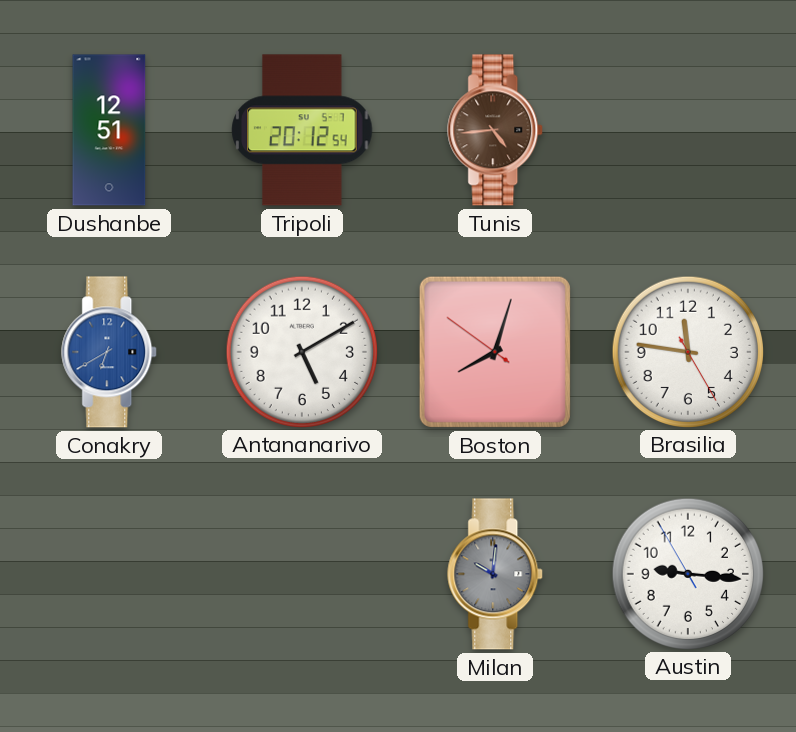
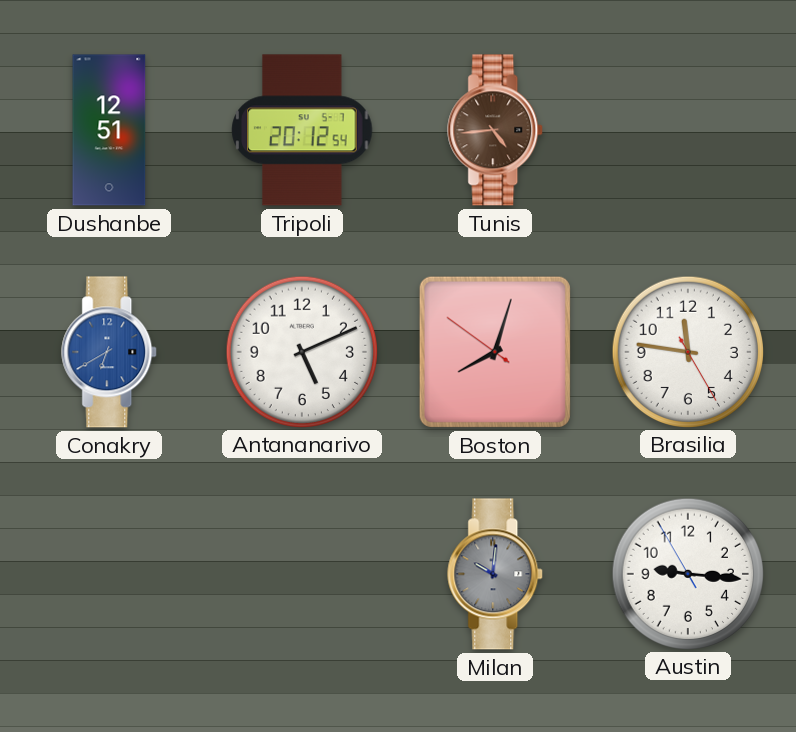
Antananarivo: 5:10 -> 5:11 (301, 351)
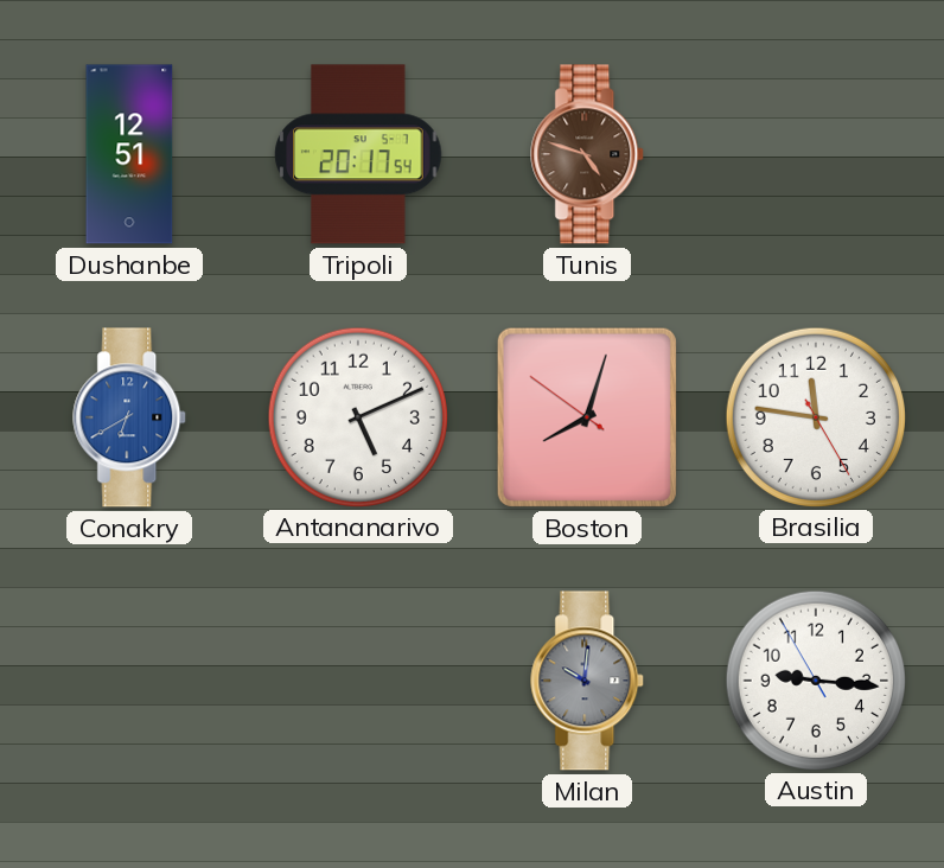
Tripoli: 20:12 -> 20:17 (358, 154)
Tunis: 4:44 -> 4:48 (588, 154)
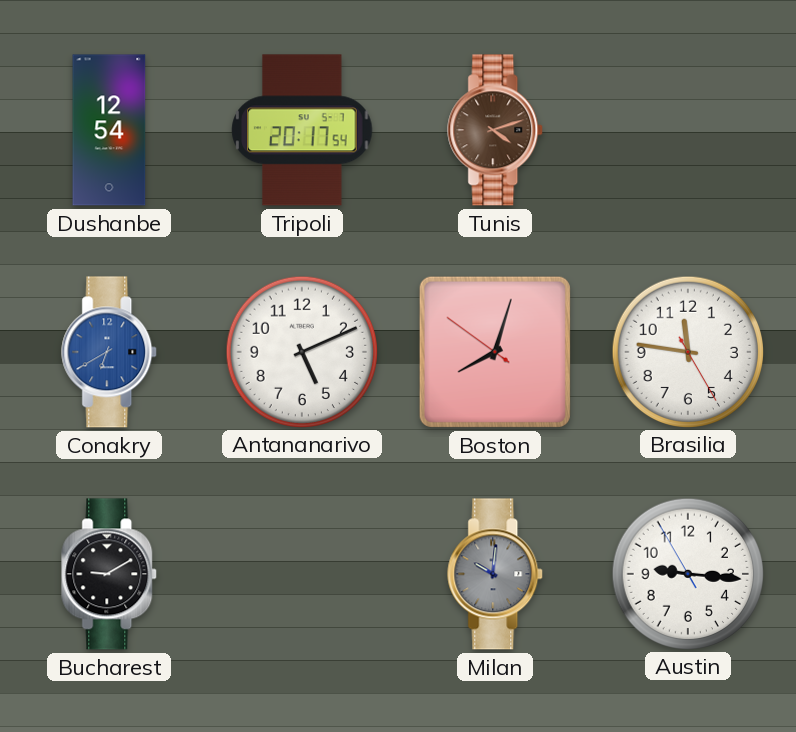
Dushanbe: 12:51 -> 12:54 (109, 130)
Tunis: 4:48 -> 4:12 (496, 130)
Bucharest: none -> 9:10 (110, 574)
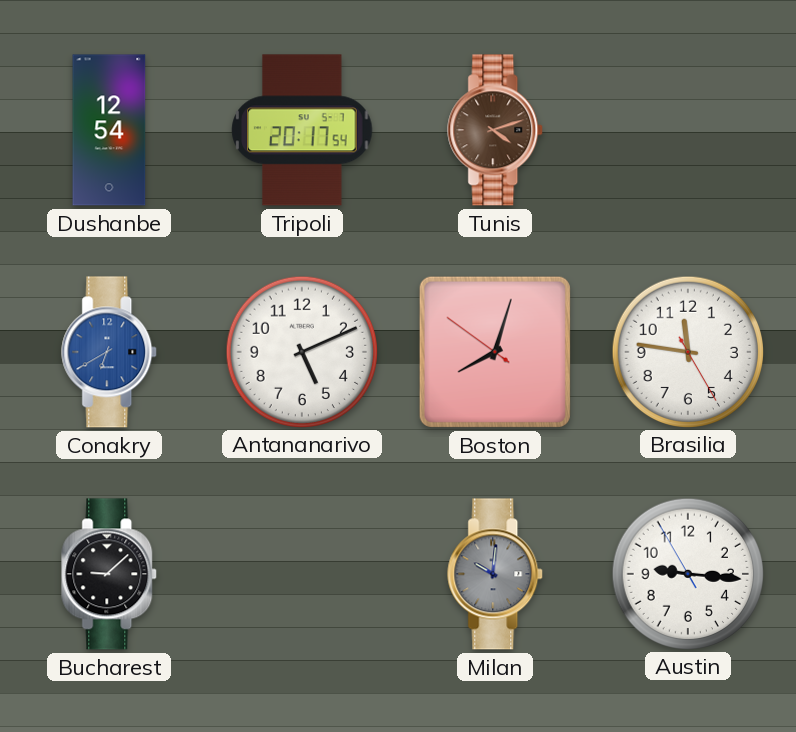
Bucharest: 9:10 -> 9:08 (110, 574)
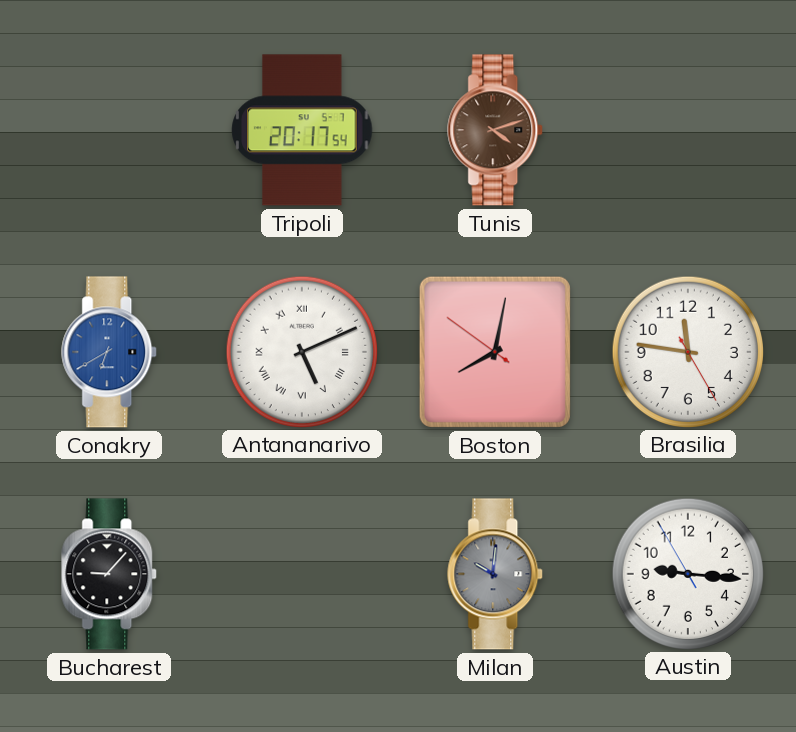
Dushanbe: 12:54 -> none (109, 130)
Antananarivo numerals: Arabic -> Roman (301, 351)
Boston: 8:02 -> 8:01 (495, 352)
Bucharest: 9:08 -> 9:07 (110, 574)
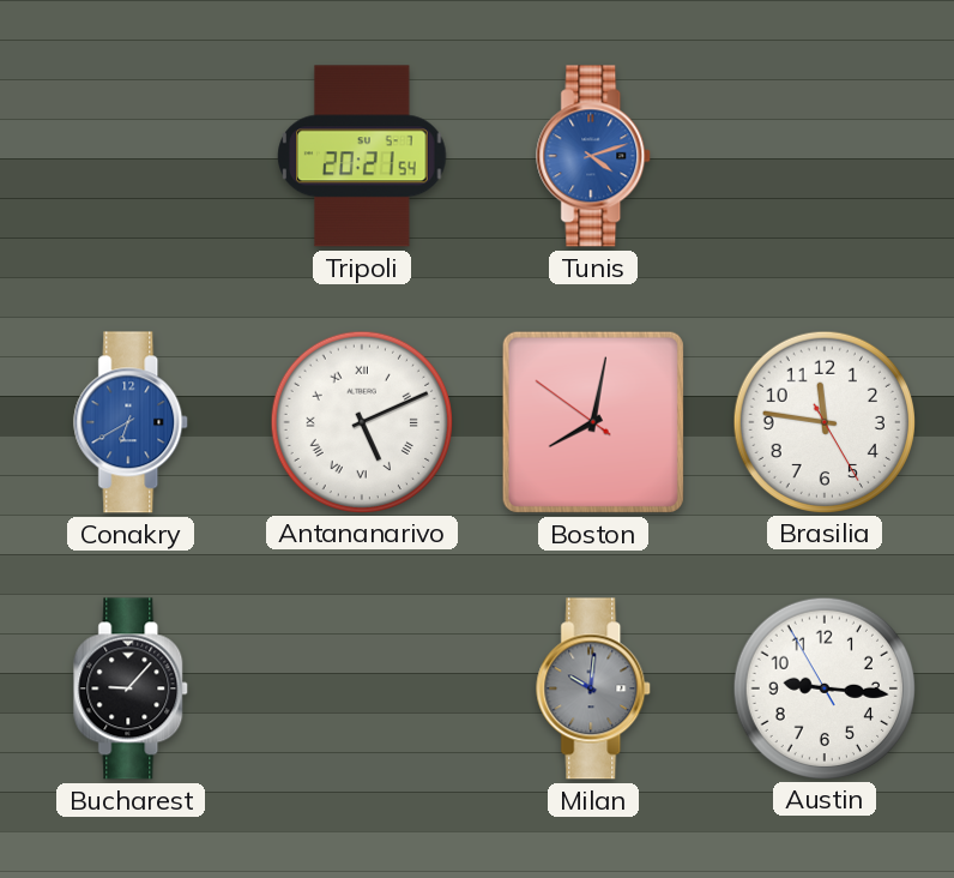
Tripoli: 20:17 -> 20:21 (362, 156)
Tunis dial: brown -> blue (594, 156)
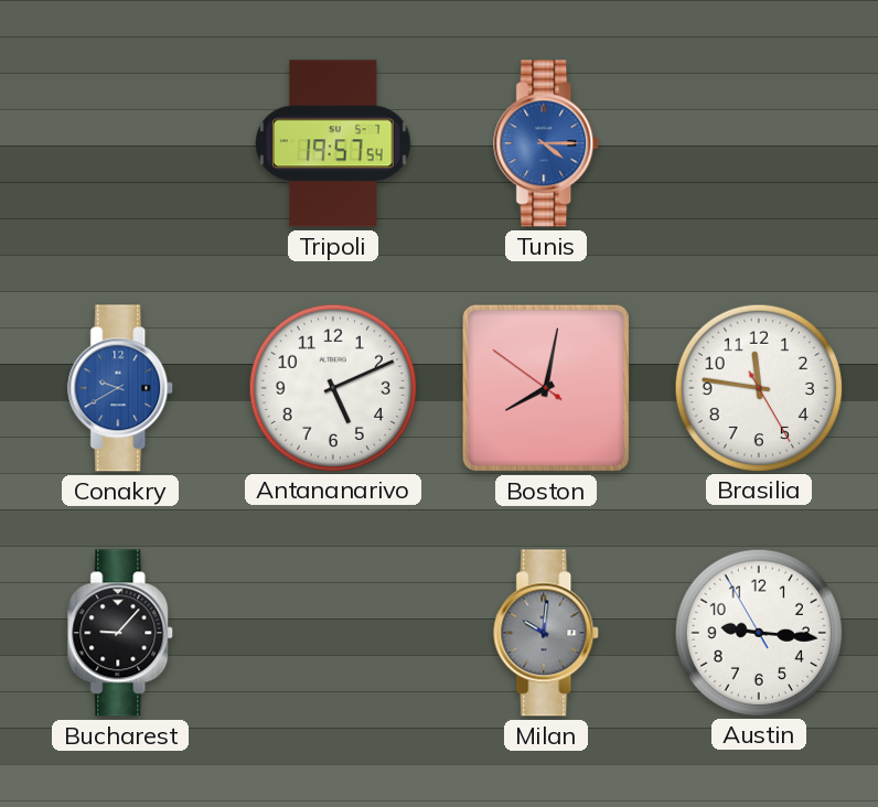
Tripoli: 20:21 -> 19:57 (333, 143)
Tunis: 4:12 -> 4:15 (547, 143)
Conakry: 6:40 -> 9:40 (121, 388)
Antananarivo numerals: Roman -> Arabic (332, 387)
